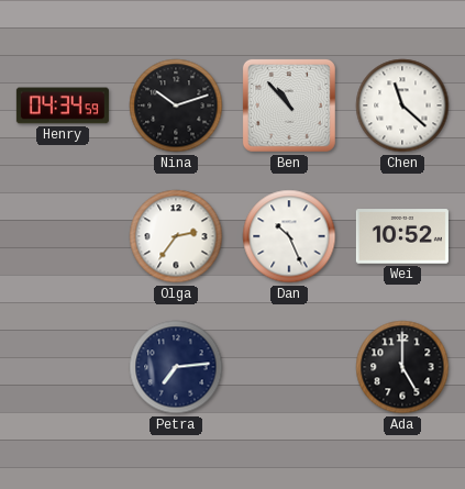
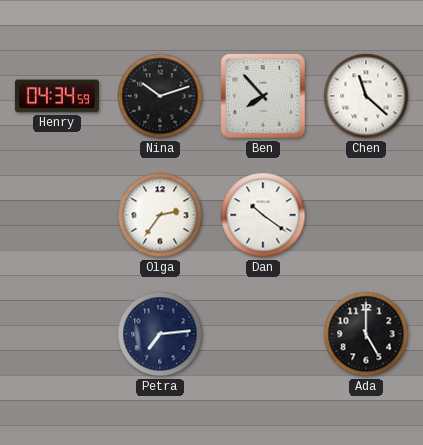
Ben: 10:53 -> 7:53 (263, 96)
Dan: 10:26 -> 10:21 (263, 215)
Wei: 10:52 -> none (402, 236)
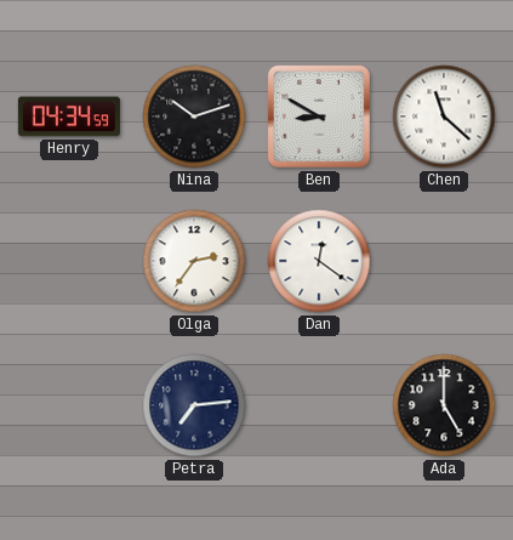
Ben: 7:53 -> 8:50 (319, 116)
Dan: 10:21 -> 12:21 (319, 261)
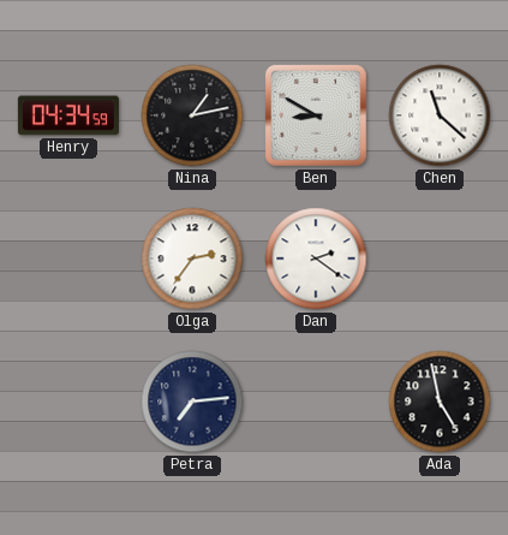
Nina: 10:12 -> 1:13 (192, 115)
Dan: 12:21 -> 2:21 (316, 258)
Ada: 5:00 -> 4:58 (440, 402)
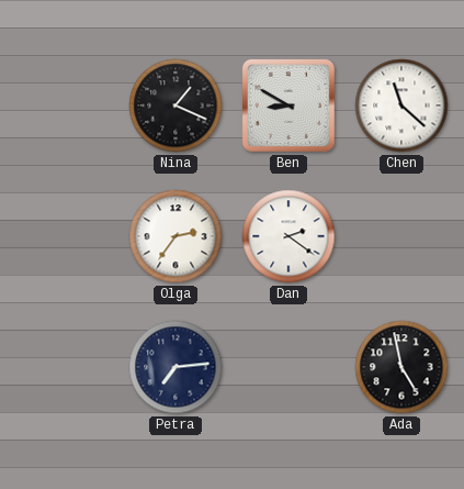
Henry: 04:34 -> none (68, 115)
Nina: 1:13 -> 1:19 (176, 105)
